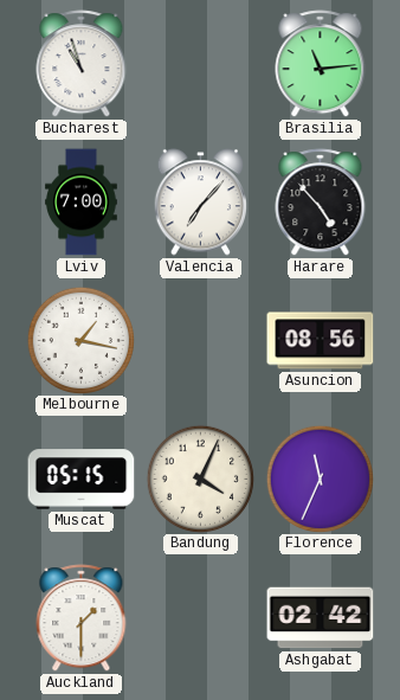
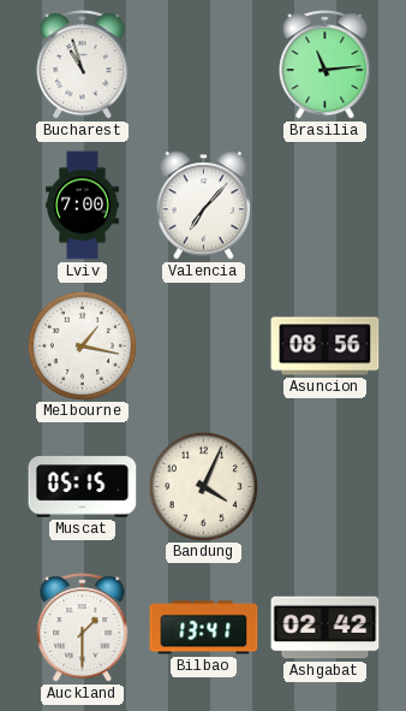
Harare: 4:53 -> none (321, 203)
Florence: 11:34 -> none (320, 479)
Bilbao: none -> 13:41 (204, 628)
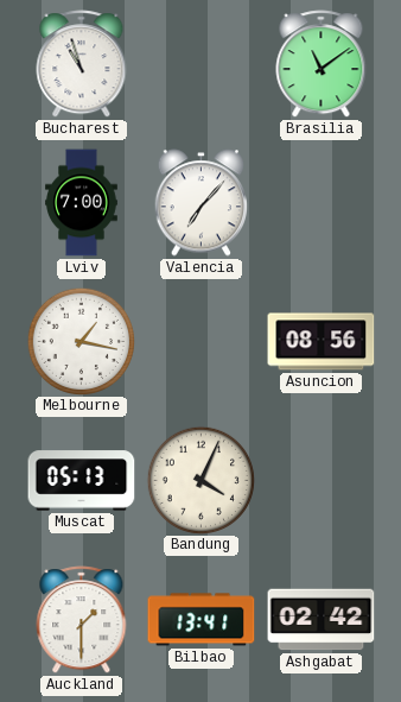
Brasilia: 11:14 -> 11:09 (322, 64)
Muscat: 05:15 -> 05:13 (82, 481)
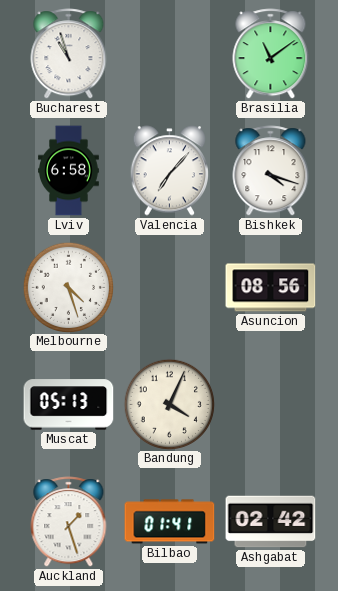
Lviv: 7:00 -> 6:58 (69, 171)
Bishkek: none -> 4:18 (271, 171)
Melbourne: 1:17 -> 4:27 (68, 287)
Auckland: 1:30 -> 1:27 (69, 522)
Bilbao: 13:41 -> 01:41 (170, 522)
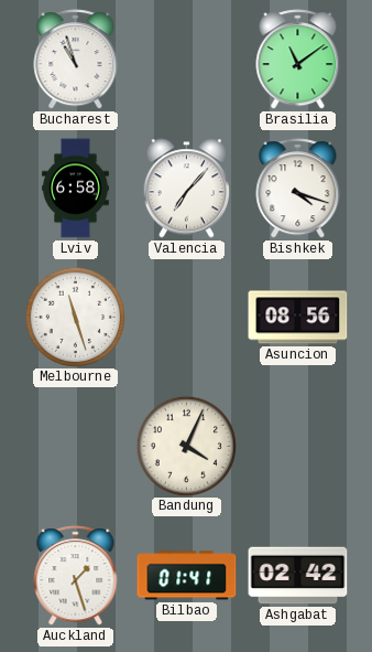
Melbourne: 4:27 -> 11:27 (75, 317)
Muscat: 05:13 -> none (69, 405)
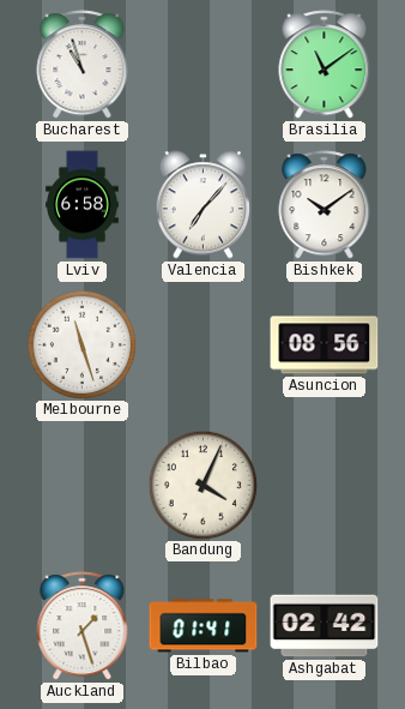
Bishkek: 4:18 -> 10:09 (325, 205)
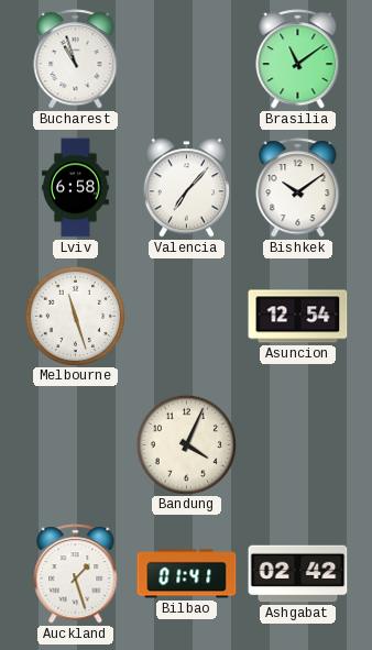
Asuncion: 08:56 -> 12:54 (298, 317)
